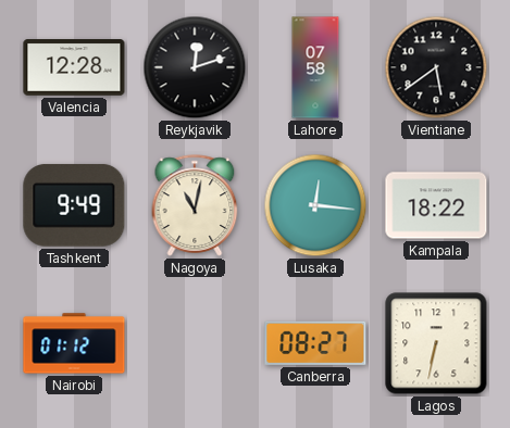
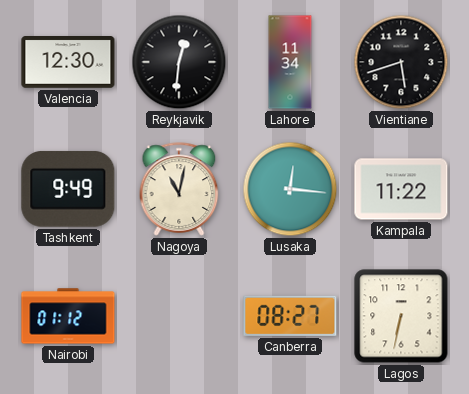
Valencia: 12:28 -> 12:30 (68, 62)
Reykjavik: 12:12 -> 12:31 (179, 62)
Lahore: 07:58 -> 11:34 (290, 62)
Vientiane: 5:39 -> 5:42 (401, 62)
Kampala: 18:22 -> 11:22 (401, 189)
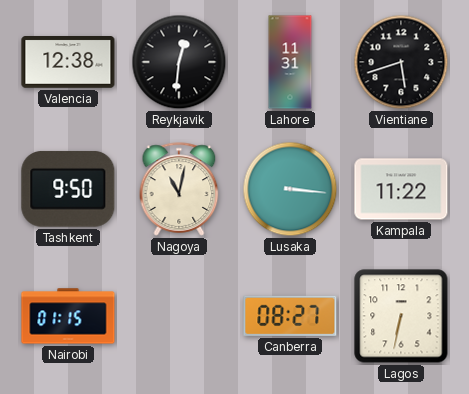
Valencia: 12:30 -> 12:38 (68, 62)
Lahore: 11:34 -> 11:31 (290, 62)
Tashkent: 9:49 -> 9:50 (68, 189)
Lusaka: 12:16 -> 3:16 (290, 189)
Nairobi: 01:12 -> 01:15 (68, 316)
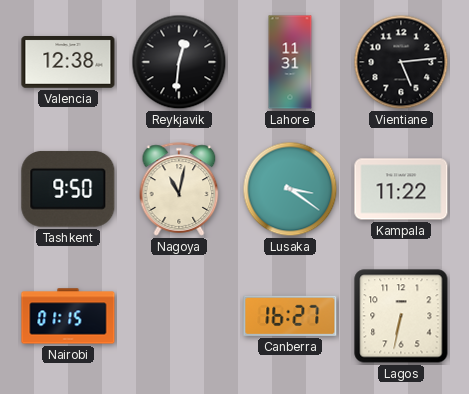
Vientiane: 5:42 -> 5:14 (401, 62)
Lusaka: 3:16 -> 3:21 (290, 189)
Canberra: 08:27 -> 16:27 (290, 316)
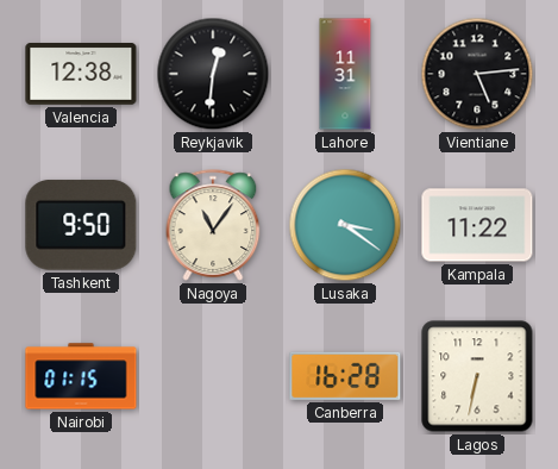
Nagoya: 11:02 -> 11:06 (213, 225)
Canberra: 16:27 -> 16:28 (345, 376)
